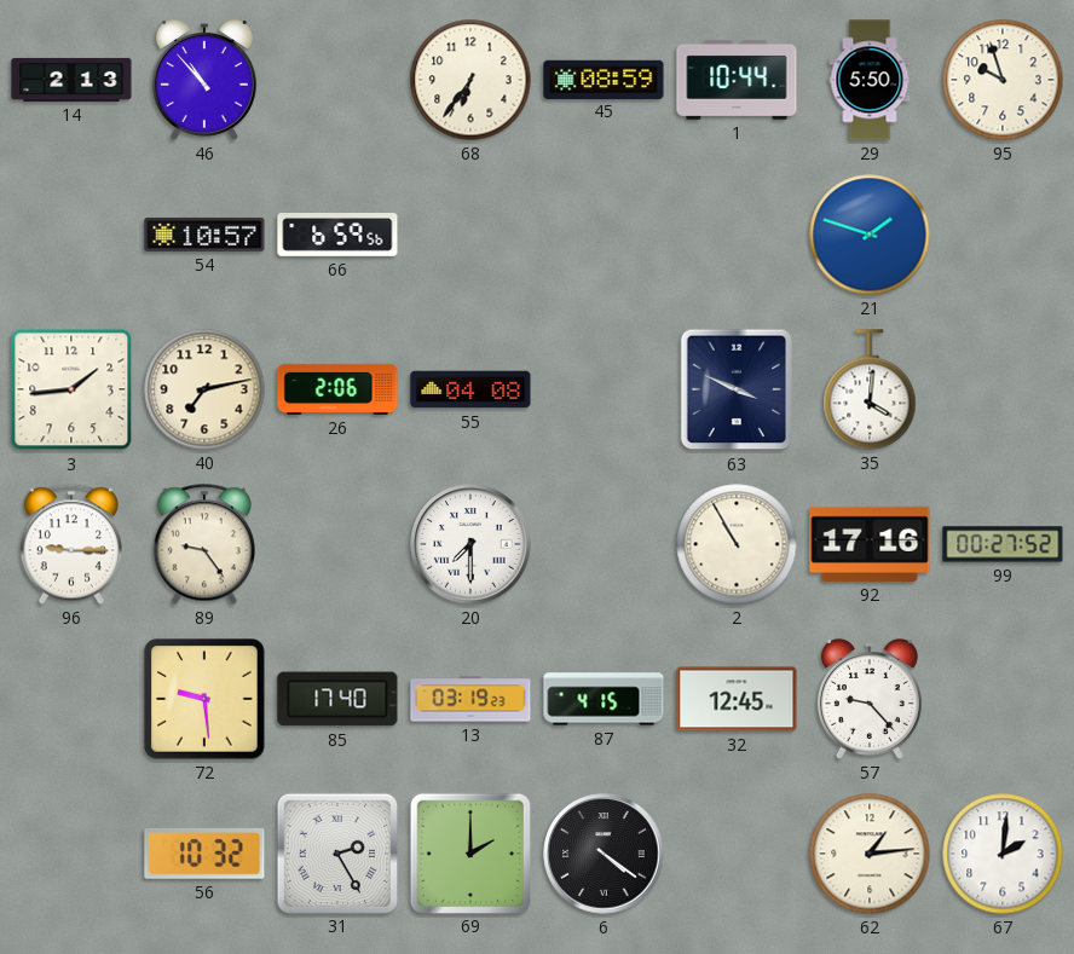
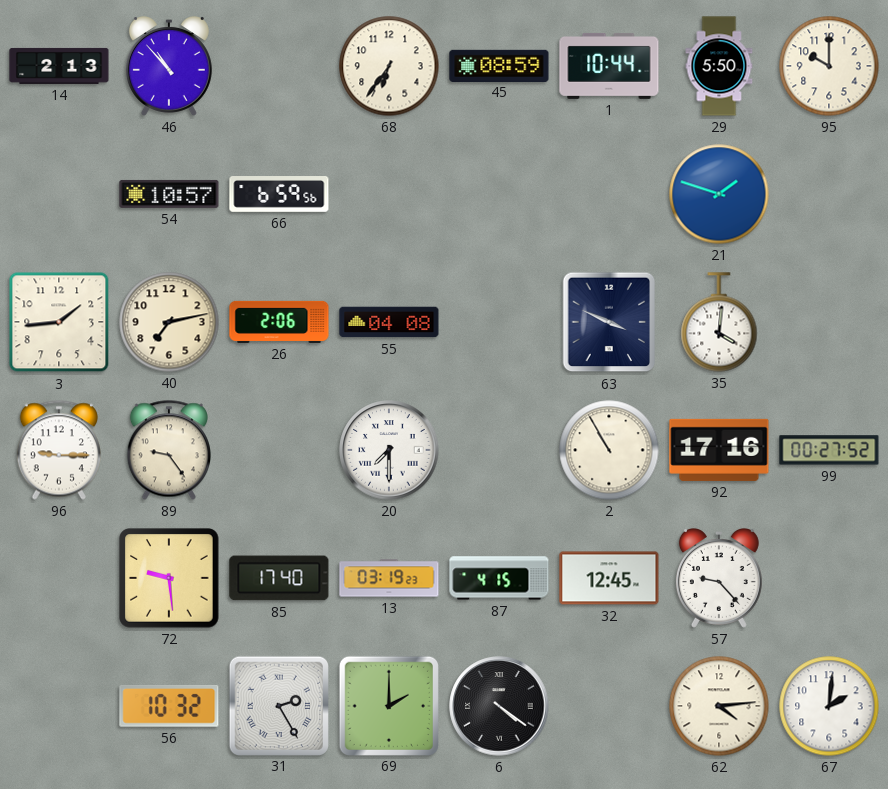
95: 9:57 -> 10:00 (829, 66)
62: 1:14 -> 4:14 (719, 706)
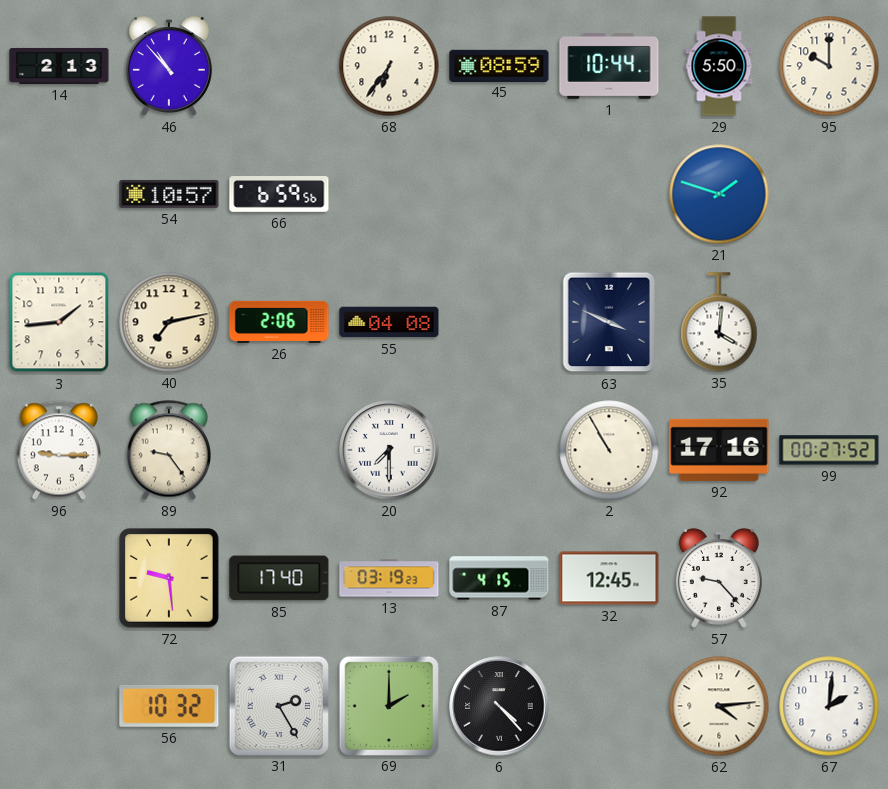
6: 4:21 -> 4:23 (499, 706)
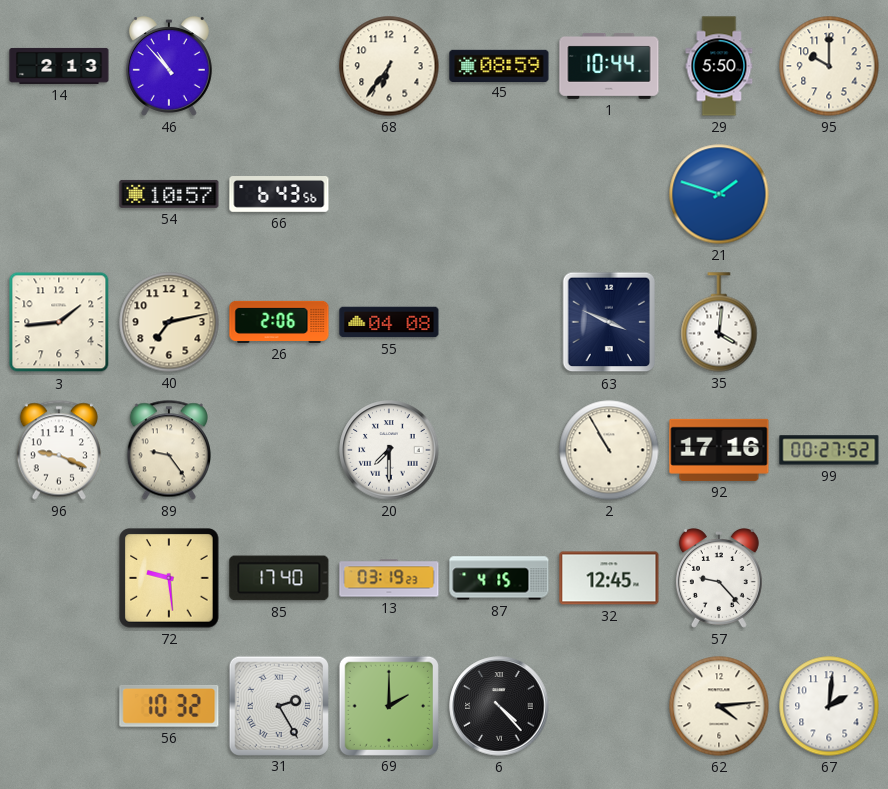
66: 6:59 -> 6:43 (279, 195)
96: 9:15 -> 9:19 (59, 450)
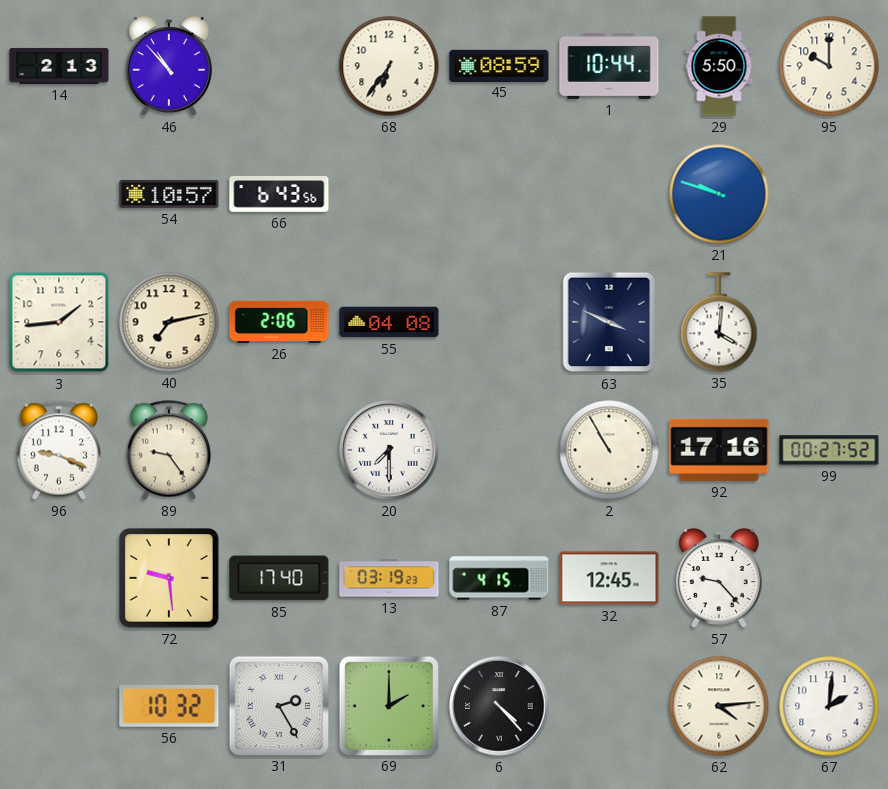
21: 1:48 -> 9:48 (719, 194)
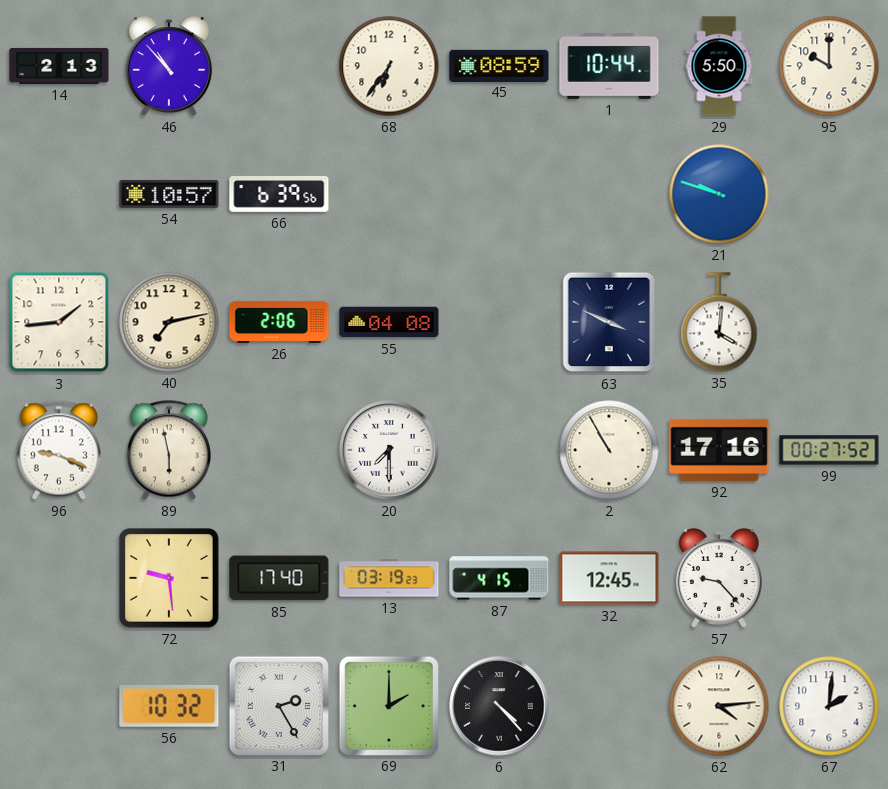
66: 6:43 -> 6:39 (279, 195)
89: 9:24 -> 5:58 (169, 450)
